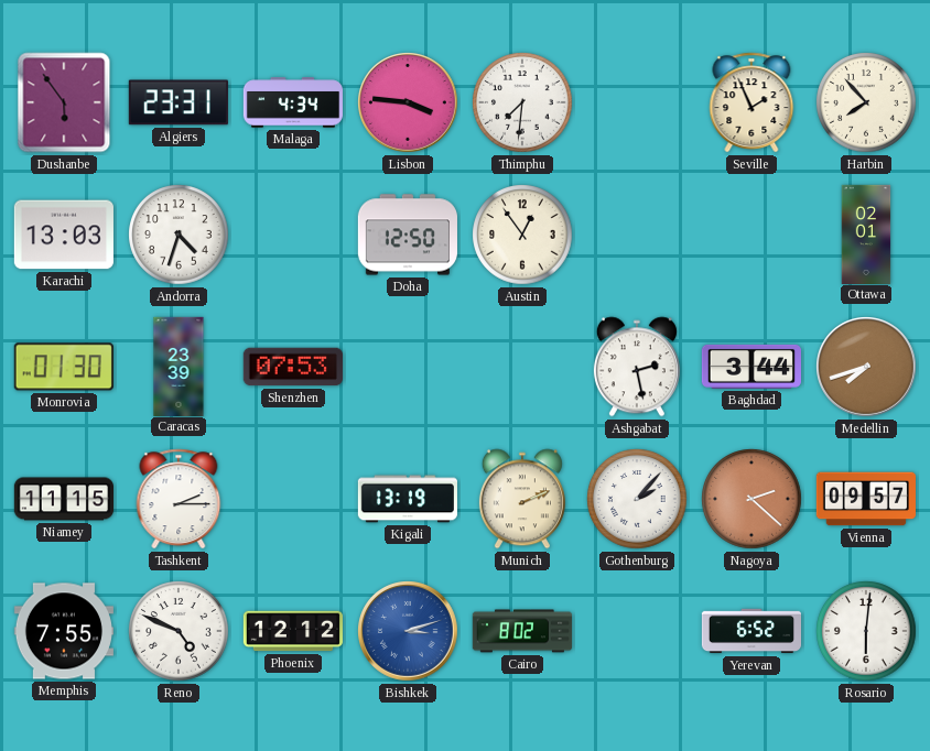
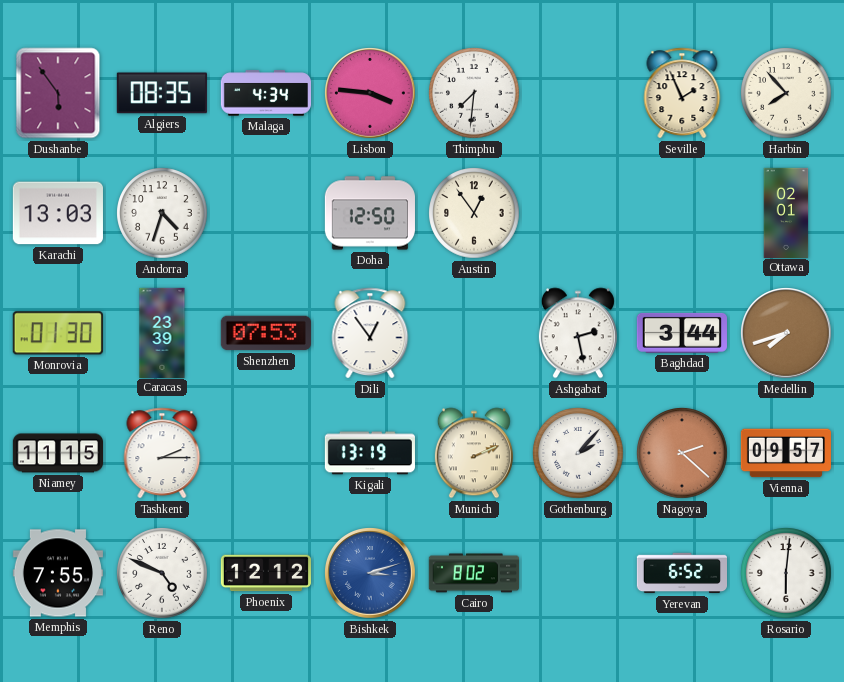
Algiers: 23:31 -> 08:35 (162, 93)
Dili: none -> 12:54 (370, 333)
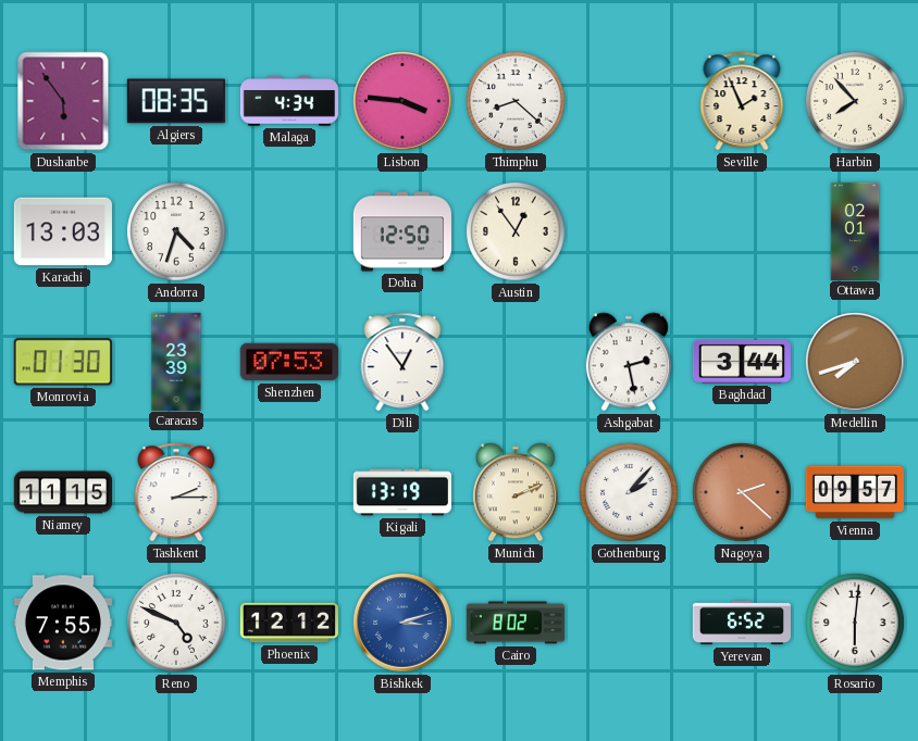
Thimphu: 7:31 -> 8:22 (516, 101)
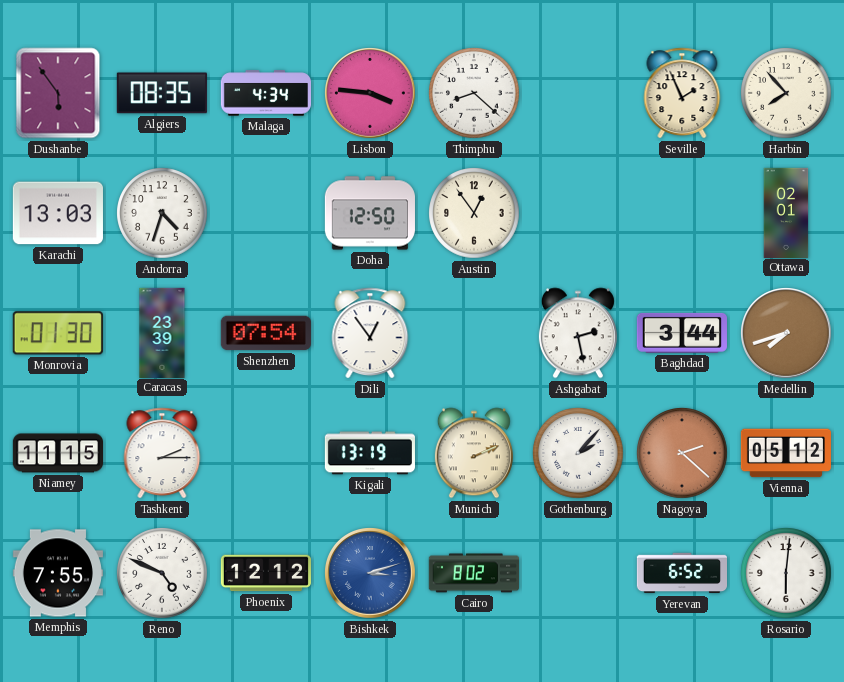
Shenzhen: 07:53 -> 07:54 (266, 333)
Vienna: 09:57 -> 05:12 (786, 453)
